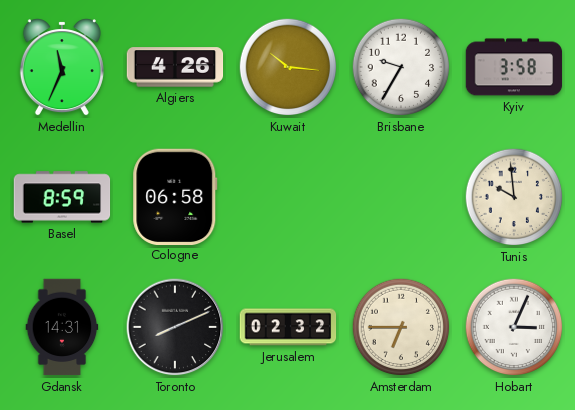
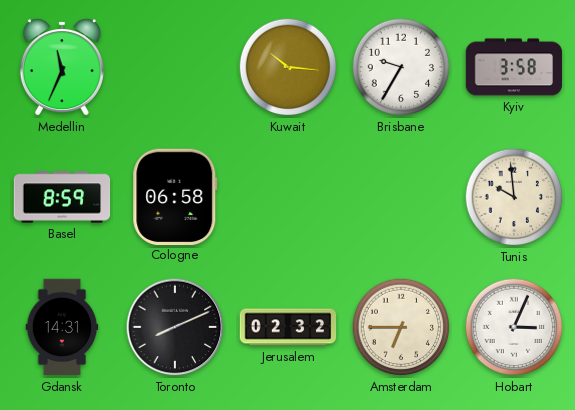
Algiers: 4:26 -> none (175, 67)
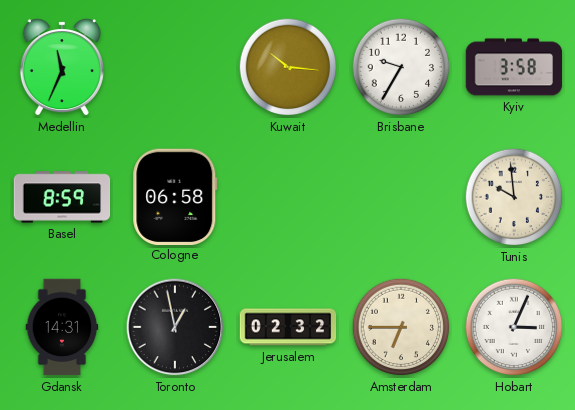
Toronto: 8:11 -> 12:58 (175, 327)
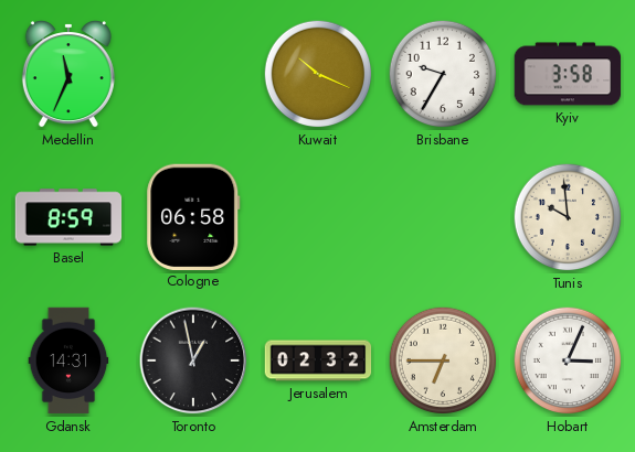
Kuwait: 10:16 -> 10:19 (318, 74)
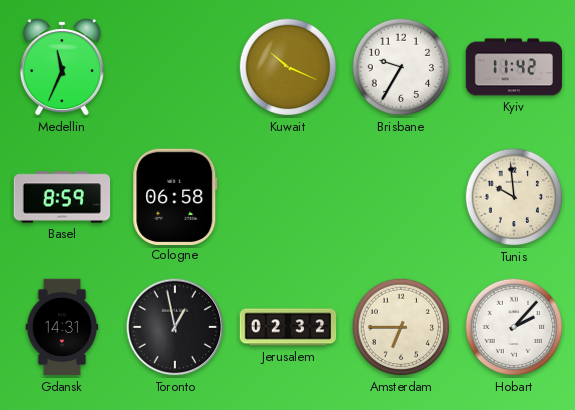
Kyiv: 3:58 -> 11:42 (514, 67)
Hobart: 3:04 -> 2:07 (514, 327)
